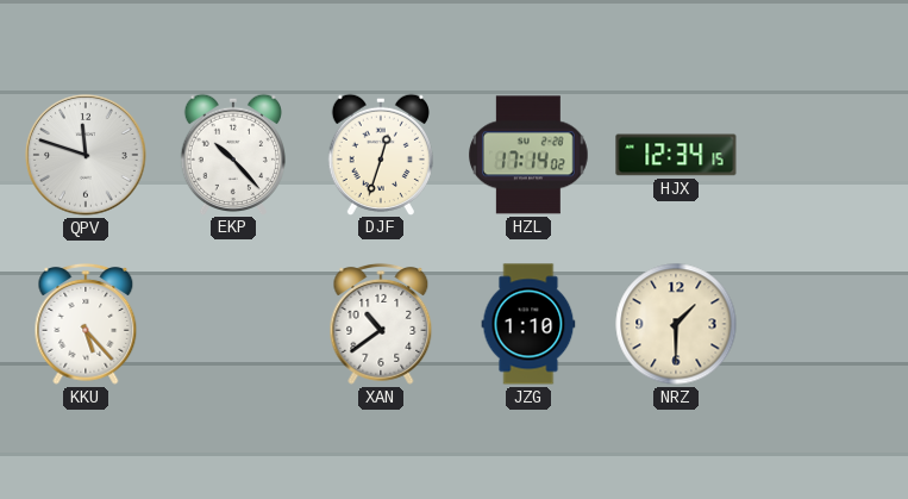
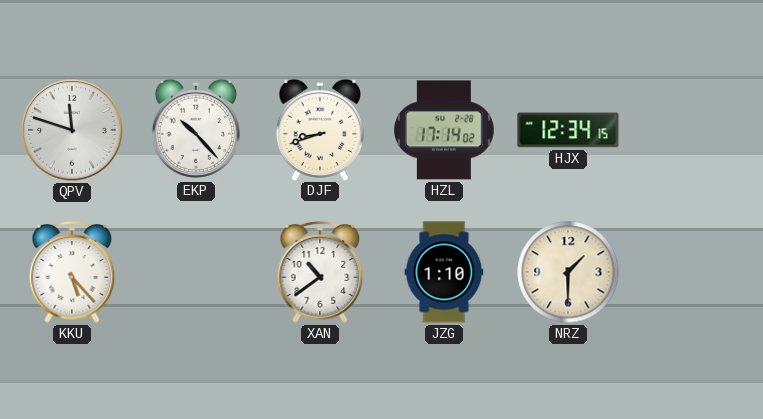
DJF: 12:33 -> 8:42 (319, 129)
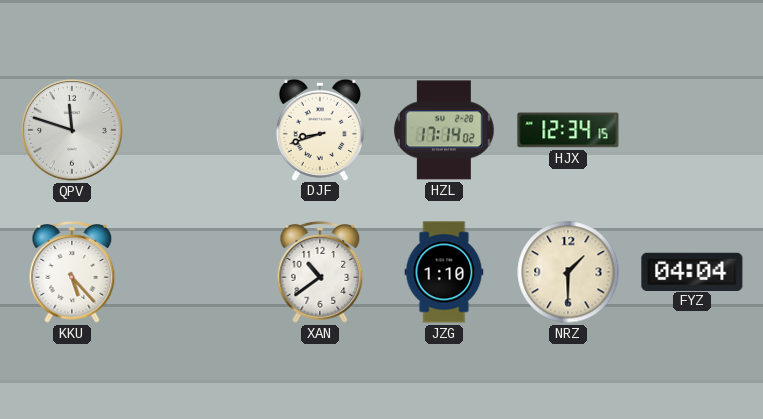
EKP: 10:23 -> none (195, 129)
FYZ: none -> 04:04 (692, 271)
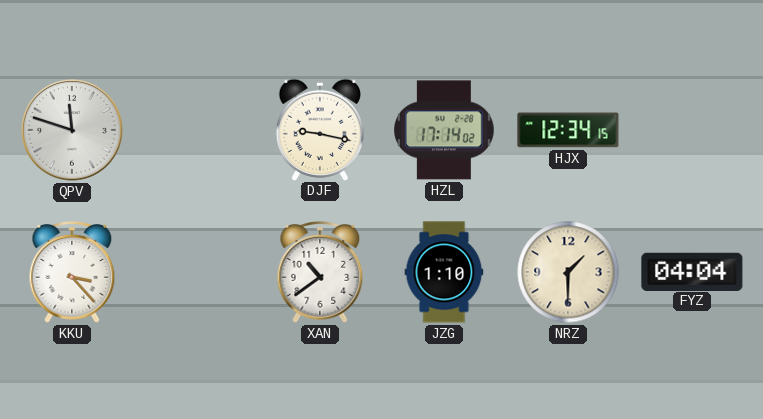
DJF: 8:42 -> 9:17 (319, 129)
KKU: 5:23 -> 3:23 (72, 272)
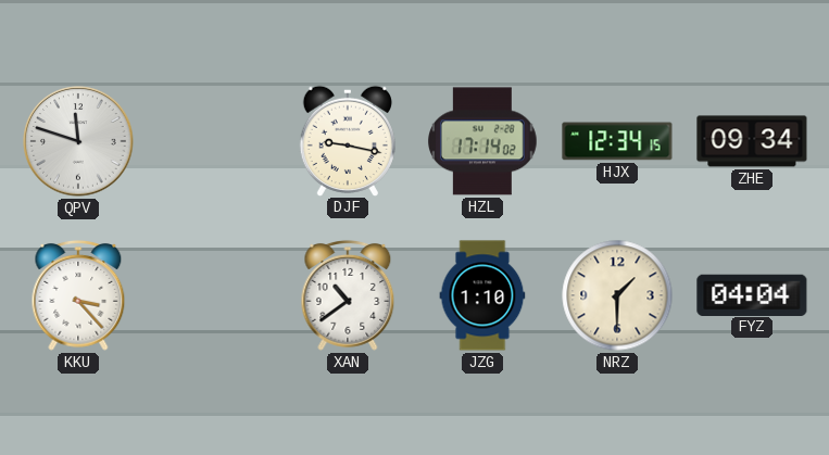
ZHE: none -> 09:34 (752, 141)
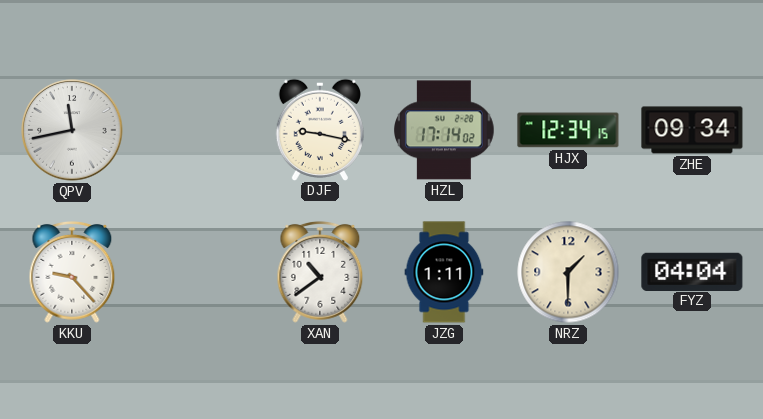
QPV: 11:48 -> 11:43 (72, 130)
KKU: 3:23 -> 9:23 (72, 272)
JZG: 1:10 -> 1:11 (444, 272)
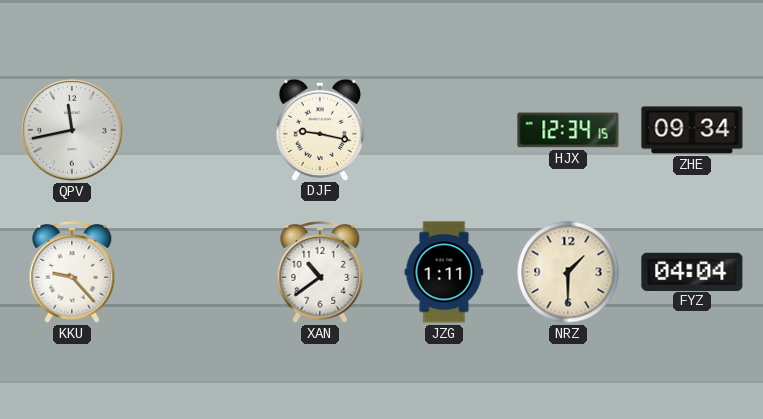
HZL: 17:14 -> none (445, 130)
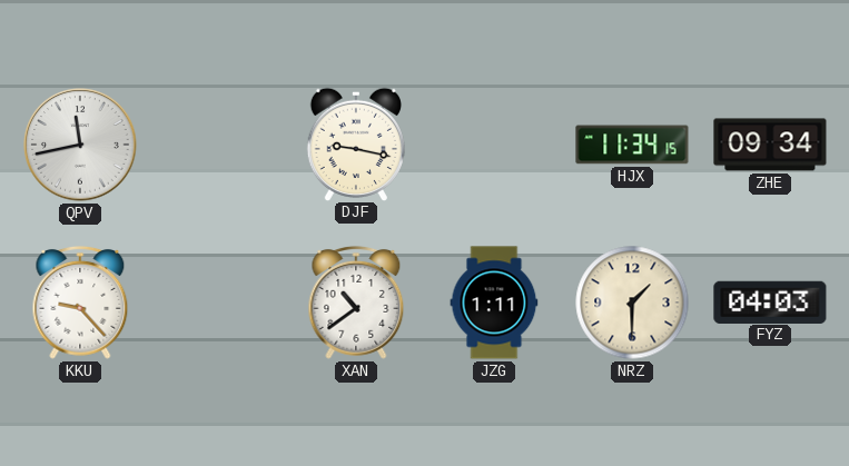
HJX: 12:34 -> 11:34 (632, 145)
FYZ: 04:04 -> 04:03 (770, 301)
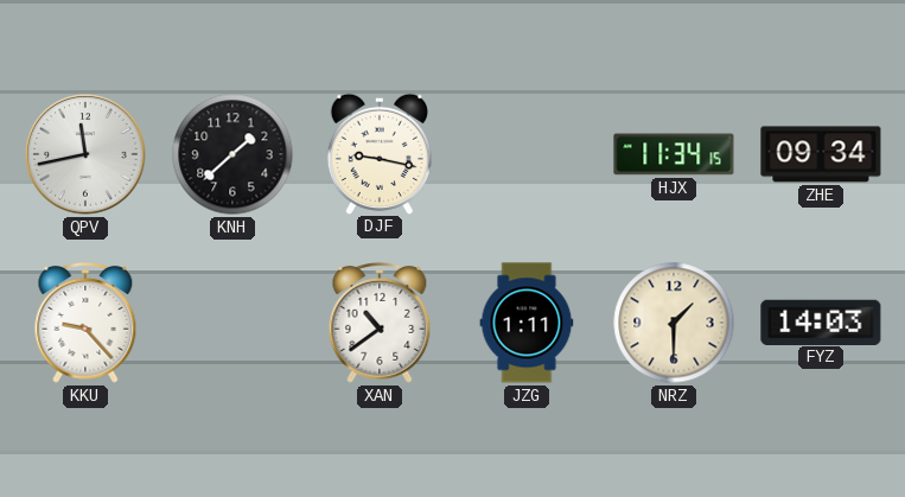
KNH: none -> 1:38 (232, 154)
FYZ: 04:03 -> 14:03 (821, 321)
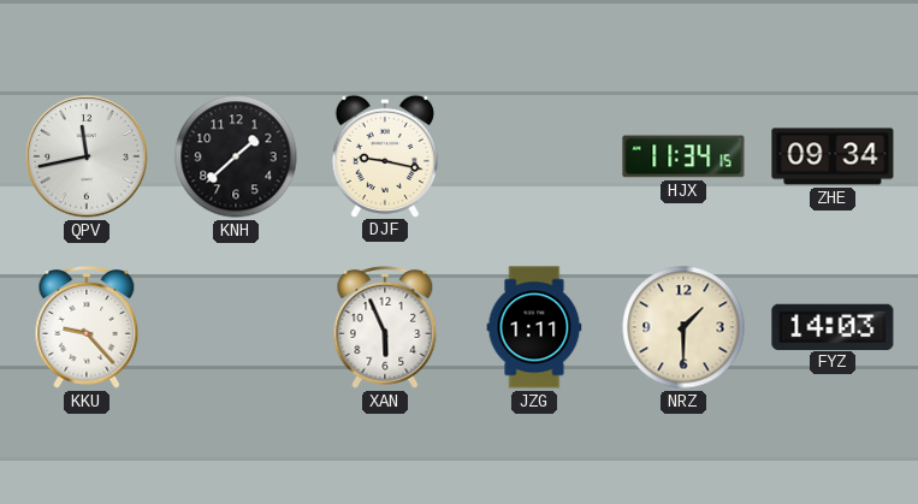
XAN: 10:39 -> 5:56 (385, 327)
